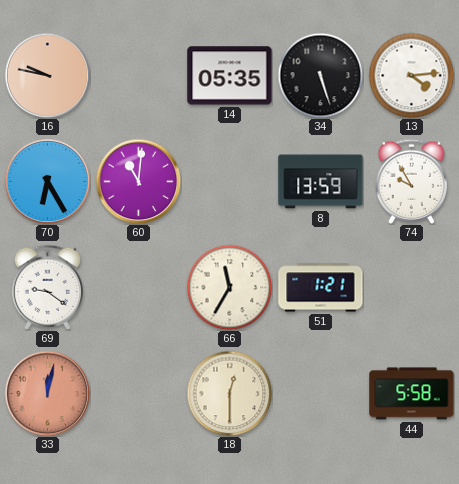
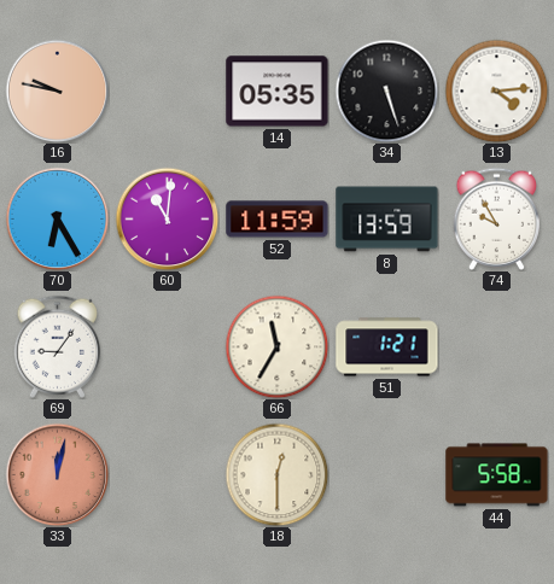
52: none -> 11:59 (278, 220)
69: 9:21 -> 9:06 (58, 346)
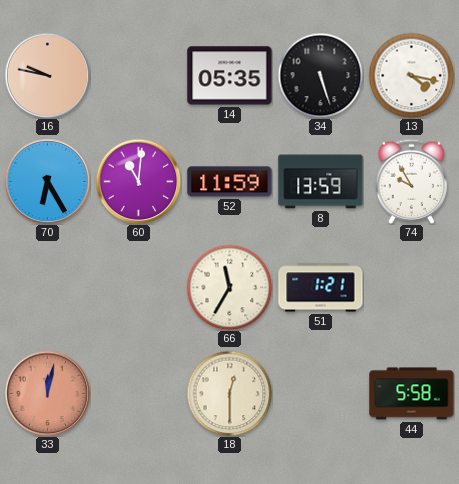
13: 4:14 -> 4:17 (411, 75)
69: 9:06 -> none (58, 346)
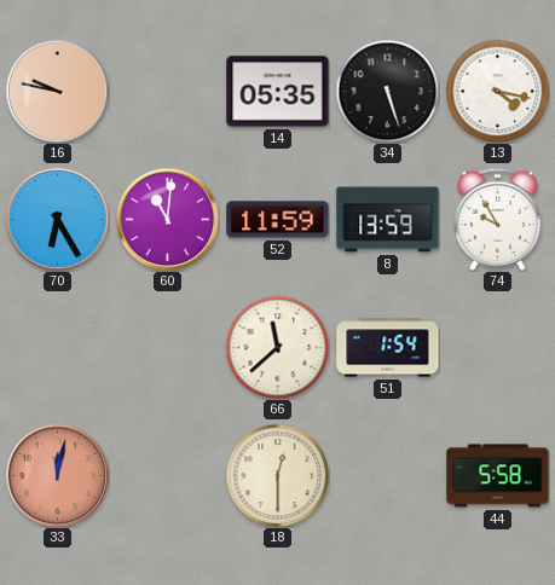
66: 11:35 -> 11:38 (277, 347)
51: 1:21 -> 1:54 (388, 348)
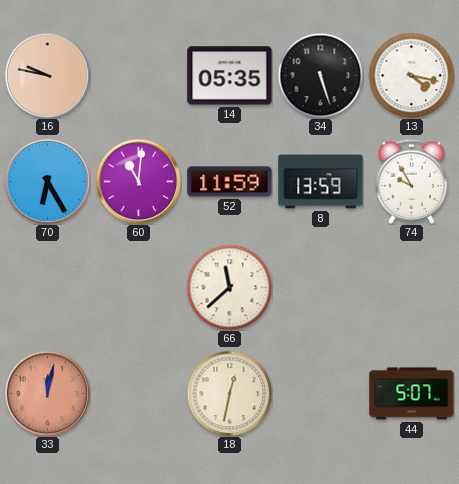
51: 1:54 -> none (388, 348)
18: 12:30 -> 12:32 (229, 393)
44: 5:58 -> 5:07 (412, 394)
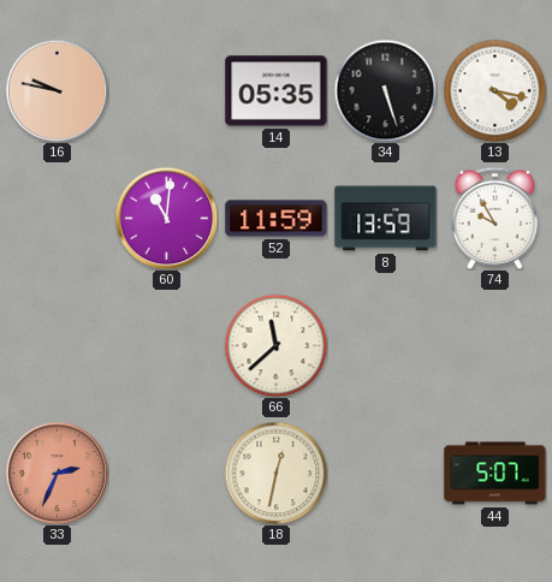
70: 6:25 -> none (47, 181)
33: 12:02 -> 2:34 (57, 473)
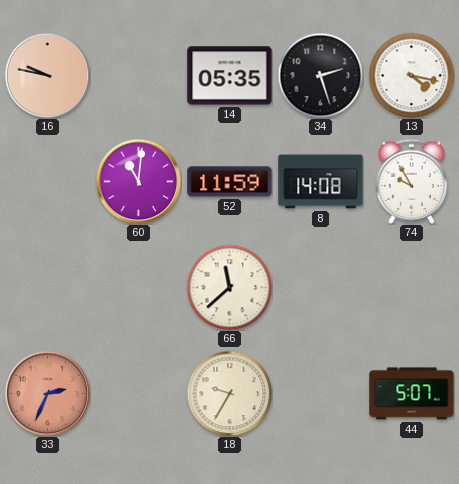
34: 5:27 -> 2:27 (320, 75)
8: 13:59 -> 14:08 (321, 182)
18: 12:32 -> 9:35 (229, 393)
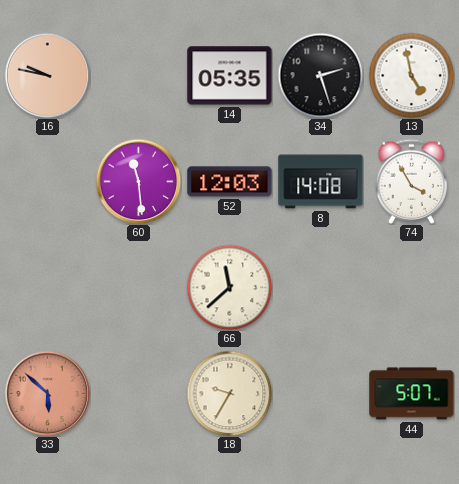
13: 4:17 -> 4:58 (411, 75)
60: 11:01 -> 11:29 (138, 181)
52: 11:59 -> 12:03 (230, 182)
74: 9:55 -> 3:55 (412, 181)
33: 2:34 -> 5:52 (47, 393)
